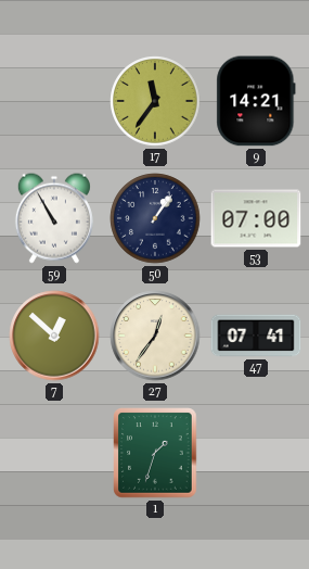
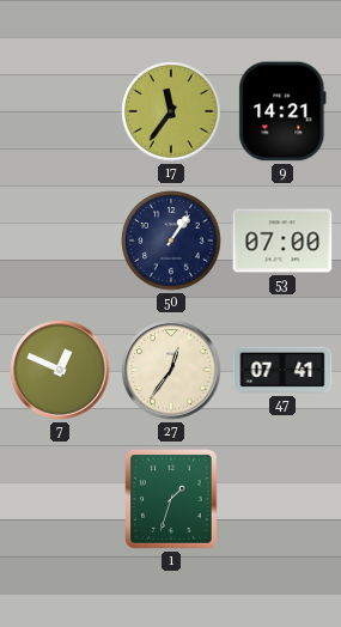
59: 10:55 -> none (54, 218)
7: 12:52 -> 12:49 (60, 370)
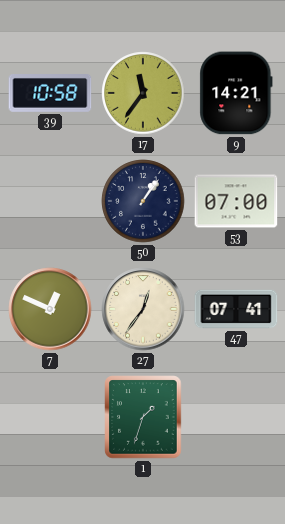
39: none -> 10:58 (50, 94)
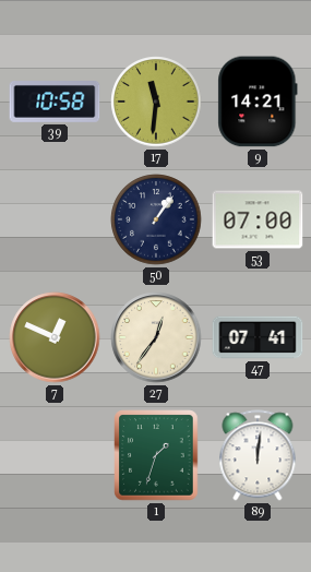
17: 11:36 -> 11:31 (156, 102)
89: none -> 12:01 (258, 455)
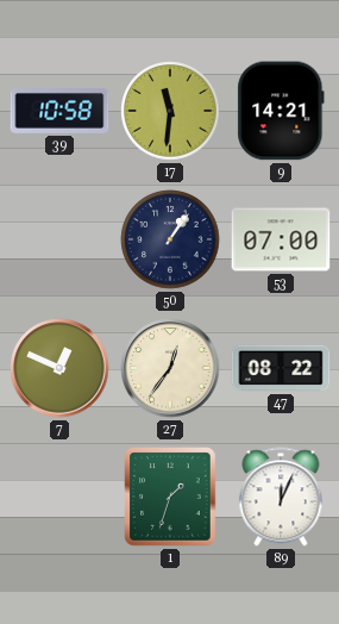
47: 07:41 -> 08:22 (281, 368)
89: 12:01 -> 12:04 (281, 497)
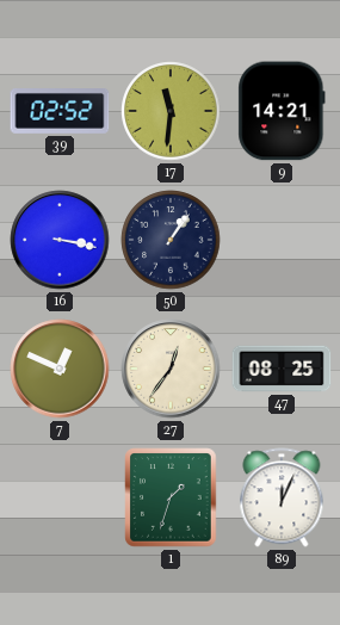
39: 10:58 -> 02:52 (60, 112)
16: none -> 3:17 (60, 240)
53: 07:00 -> none (281, 239)
47: 08:22 -> 08:25 (282, 369)
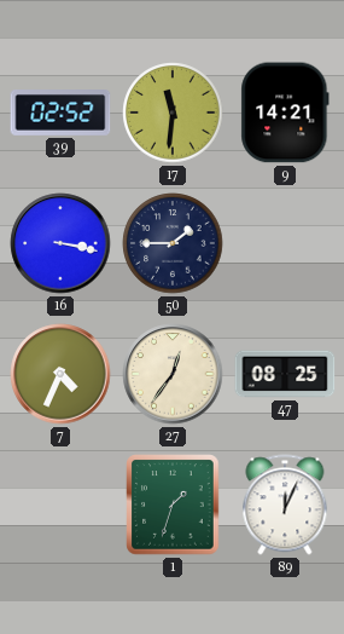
50: 1:06 -> 1:45 (173, 243)
7: 12:49 -> 4:34 (60, 374)
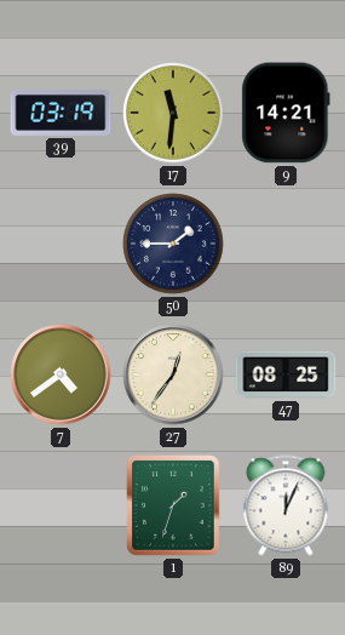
39: 02:52 -> 03:19 (61, 114)
16: 3:17 -> none (60, 243)
7: 4:34 -> 4:39 (61, 374)
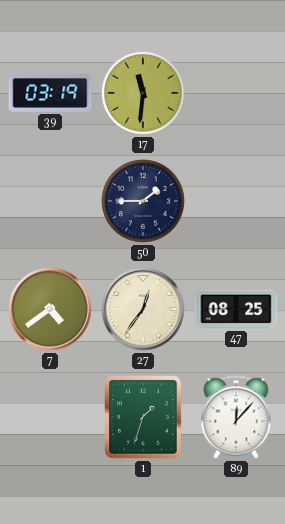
9: 14:21 -> none (286, 113)
89: 12:04 -> 12:07 (236, 417)
